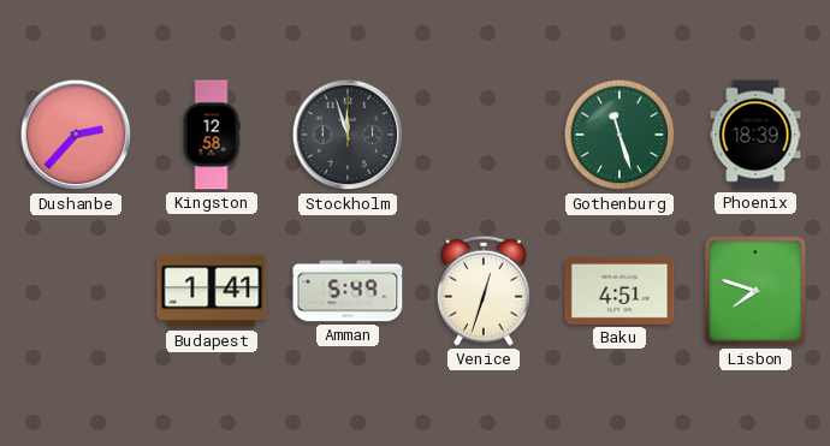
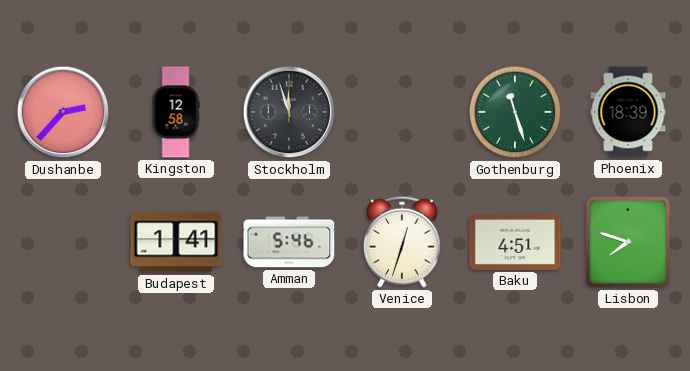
Amman: 5:49 -> 5:46 (289, 242)
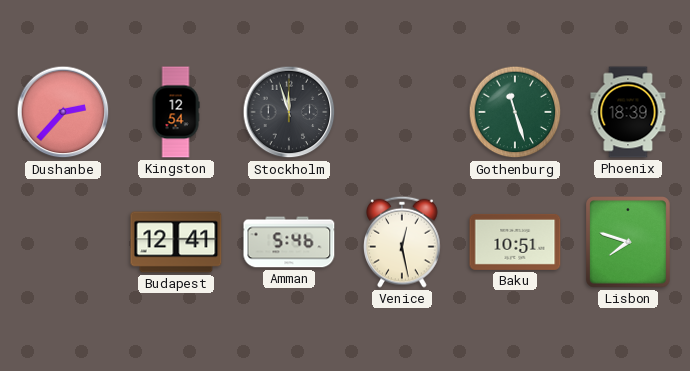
Kingston: 12:58 -> 12:54 (176, 112)
Budapest: 1:41 -> 12:41 (176, 242)
Venice: 12:33 -> 12:28 (402, 242)
Baku: 4:51 -> 10:51 (515, 242)
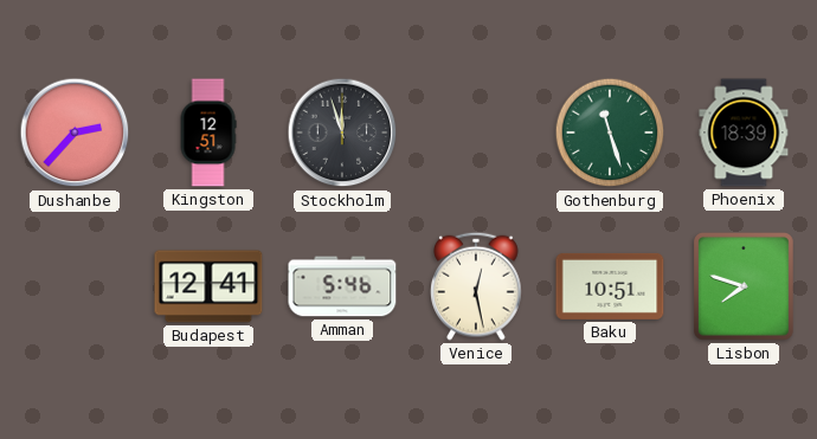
Kingston: 12:54 -> 12:51 (208, 133)
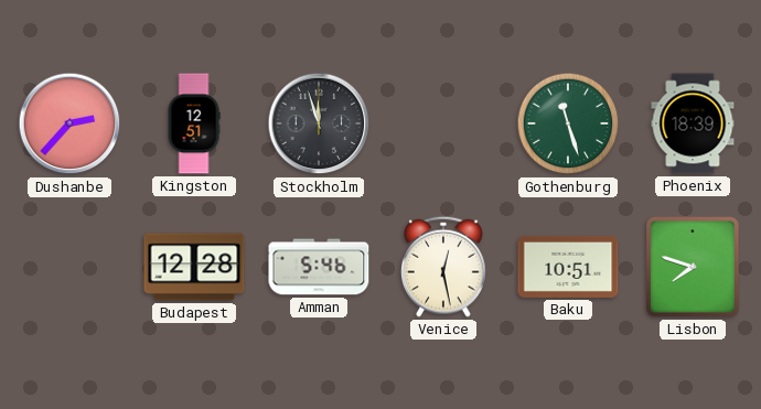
Budapest: 12:41 -> 12:28 (194, 267)
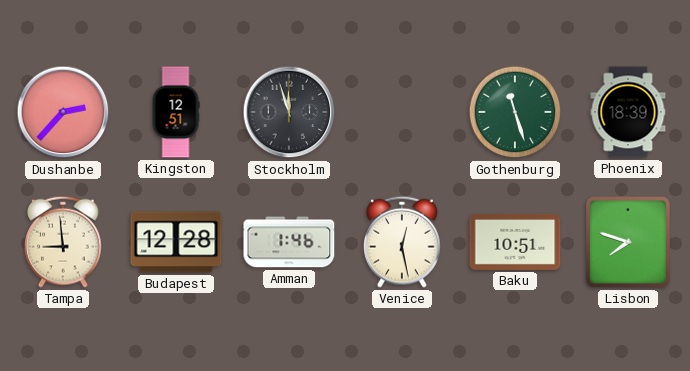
Tampa: none -> 8:59 (63, 242)
Amman: 5:46 -> 1:46 (289, 242)
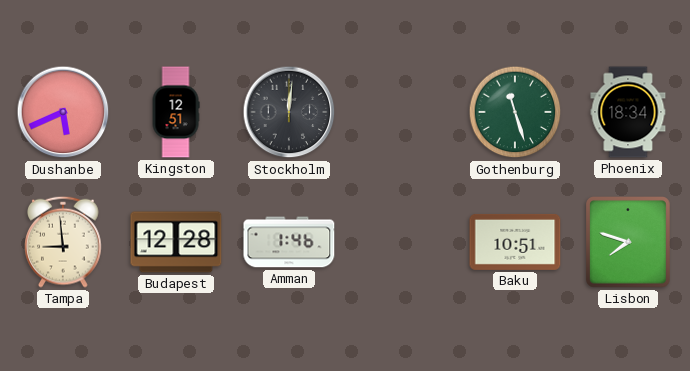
Dushanbe: 2:37 -> 5:41 (63, 112)
Stockholm: 11:57 -> 12:01 (289, 112)
Phoenix: 18:39 -> 18:34 (628, 112)
Venice: 12:28 -> none (402, 242)
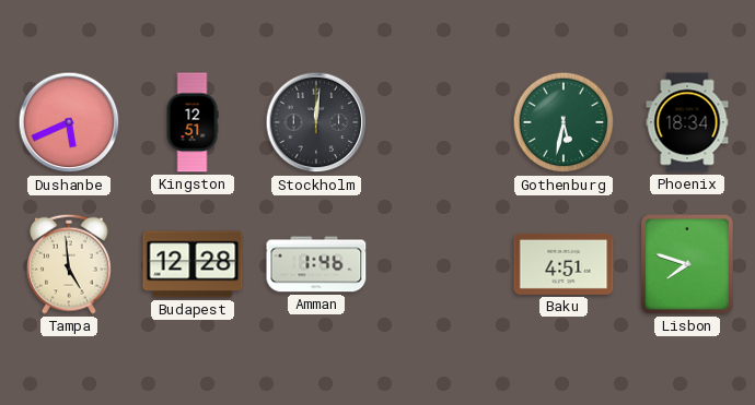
Gothenburg: 11:27 -> 5:32 (564, 122)
Tampa: 8:59 -> 4:59 (69, 264)
Baku: 10:51 -> 4:51 (564, 264)
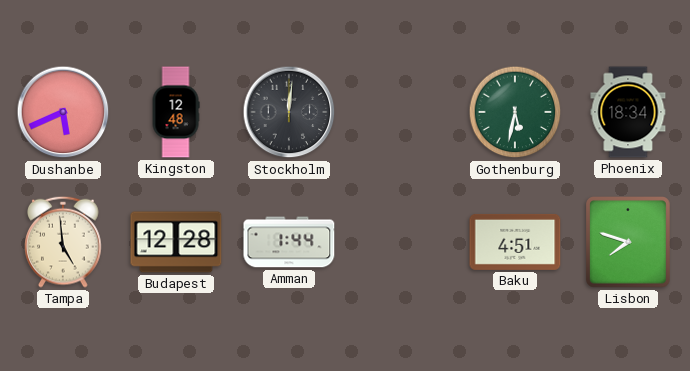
Kingston: 12:51 -> 12:48 (176, 112)
Amman: 1:46 -> 1:44 (289, 242)
